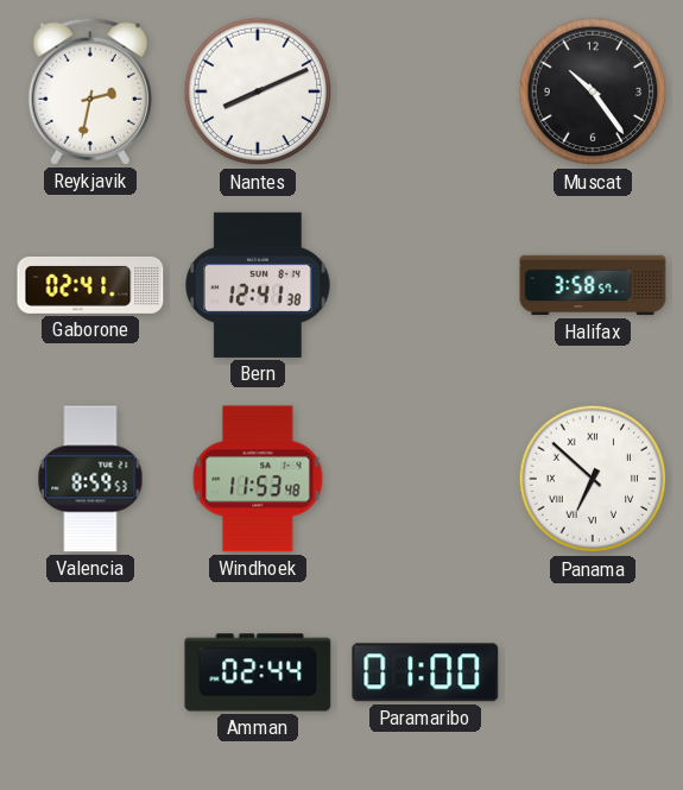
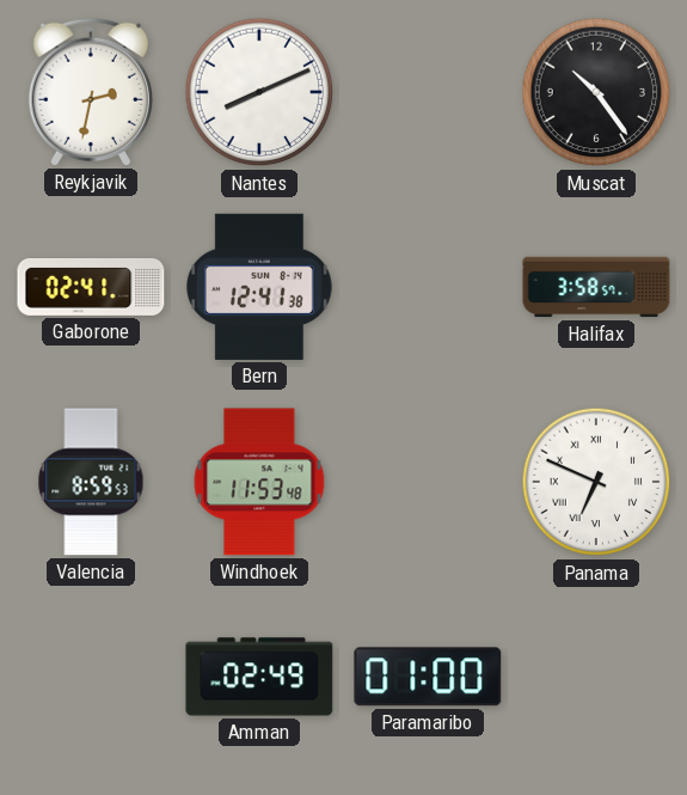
Panama: 6:52 -> 6:49 (596, 482)
Amman: 02:44 -> 02:49 (259, 677)
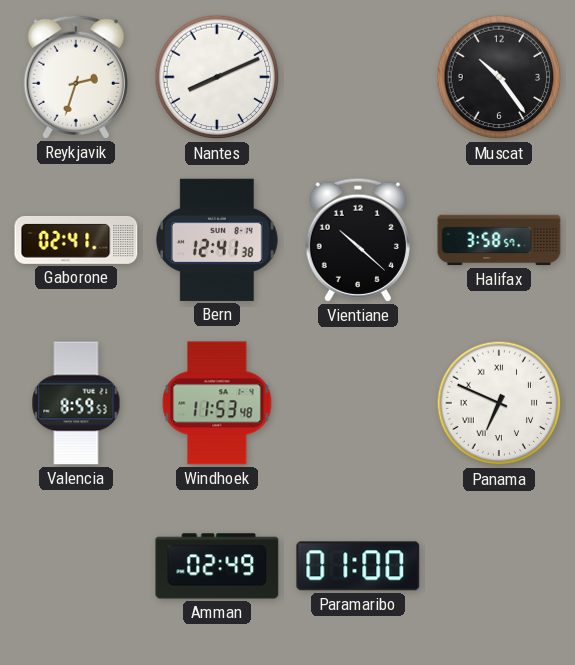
Reykjavik: 2:32 -> 2:33 (76, 77)
Vientiane: none -> 10:22 (358, 240)
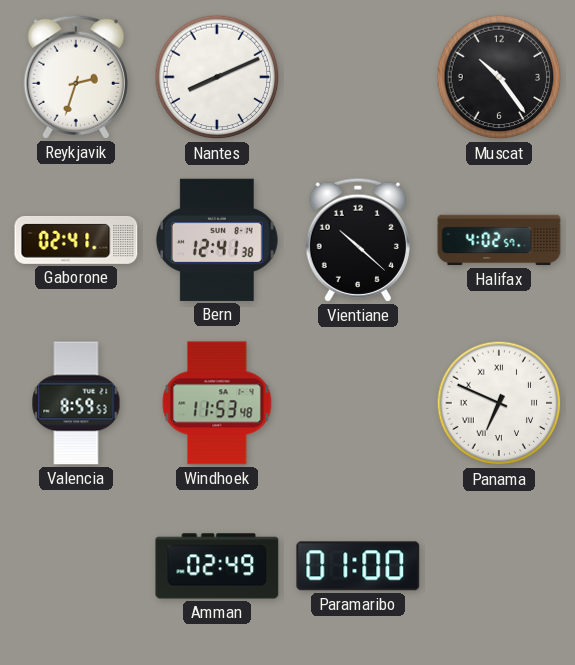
Halifax: 3:58 -> 4:02 (499, 240)
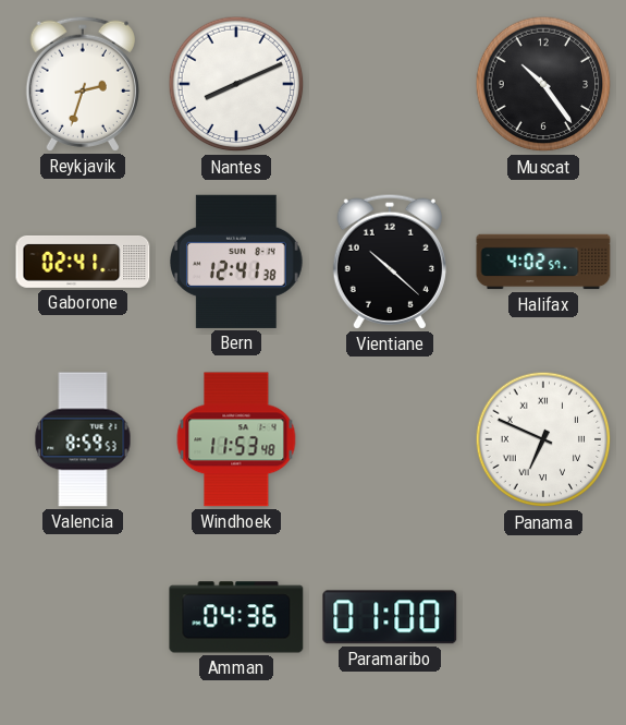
Amman: 02:49 -> 04:36 (236, 617)
